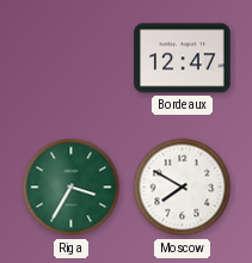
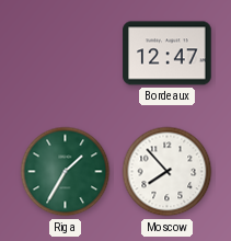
Riga: 3:35 -> 1:35 (66, 172)
Moscow: 7:50 -> 7:53 (168, 172)
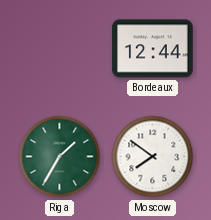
Bordeaux: 12:47 -> 12:44 (153, 49)
Moscow: 7:53 -> 7:51 (153, 157)
